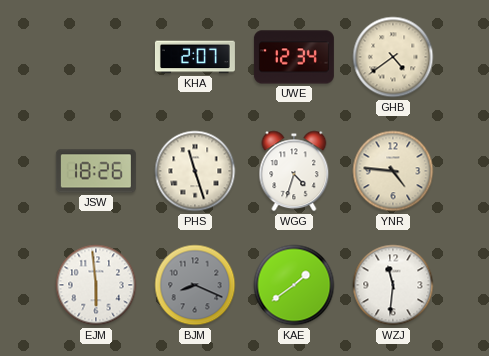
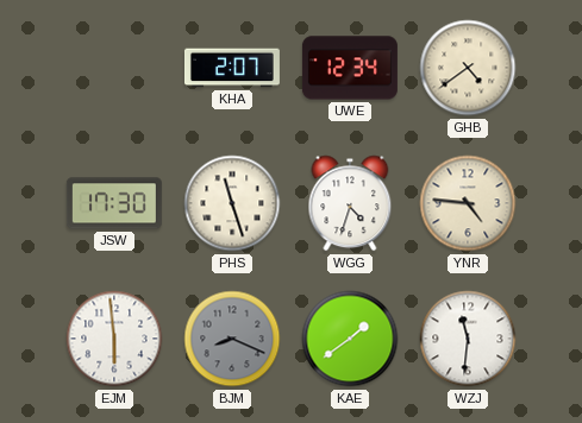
JSW: 18:26 -> 17:30 (114, 203)
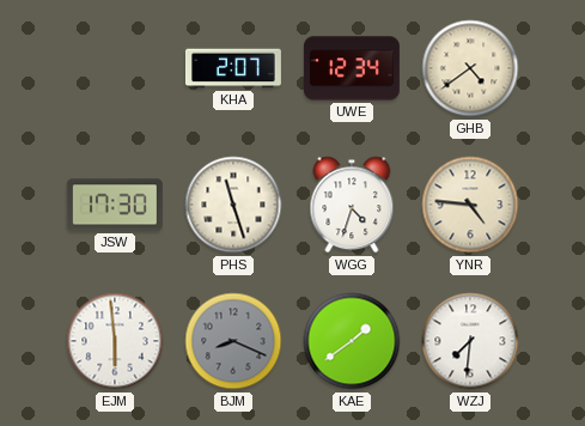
WZJ: 11:31 -> 7:31 (470, 341)
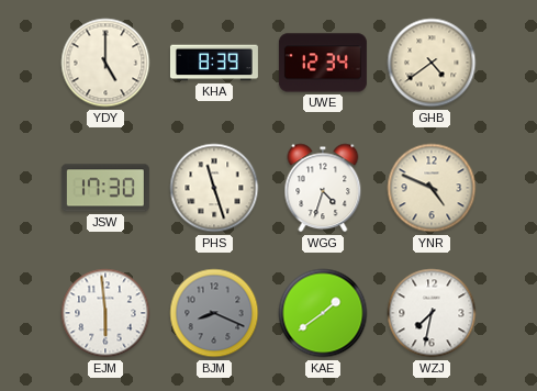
YDY: none -> 5:00 (105, 63)
KHA: 2:07 -> 8:39 (214, 63)
YNR: 4:46 -> 4:49 (432, 188)
WZJ: 7:31 -> 7:32 (432, 313)
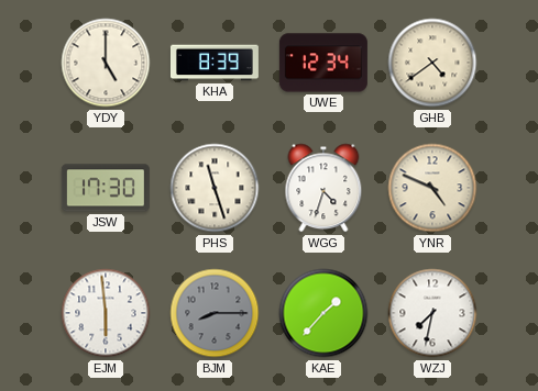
BJM: 8:19 -> 8:15 (215, 313)
KAE: 1:39 -> 1:37 (323, 313)
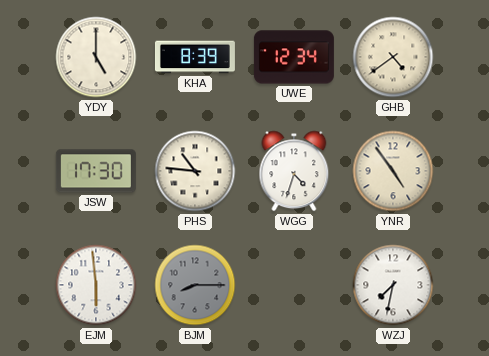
PHS: 11:27 -> 10:46 (195, 171)
YNR: 4:49 -> 4:54 (393, 171)
KAE: 1:37 -> none (323, 313)
